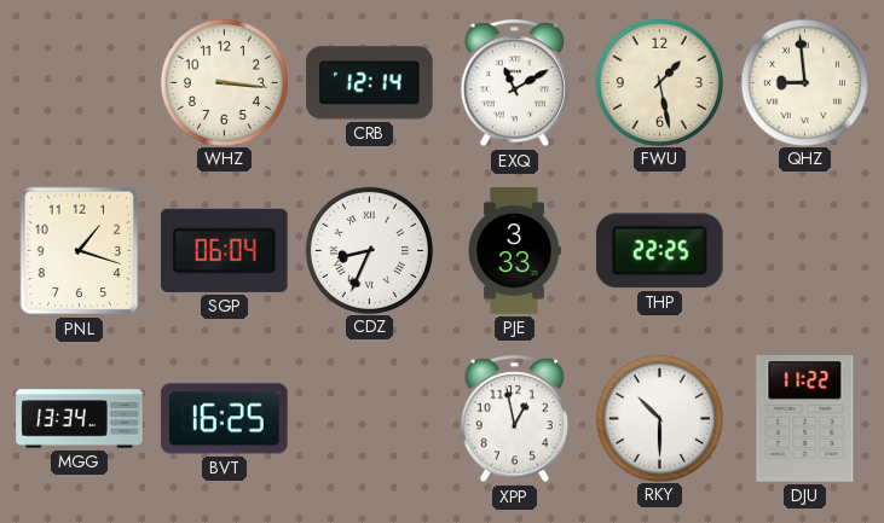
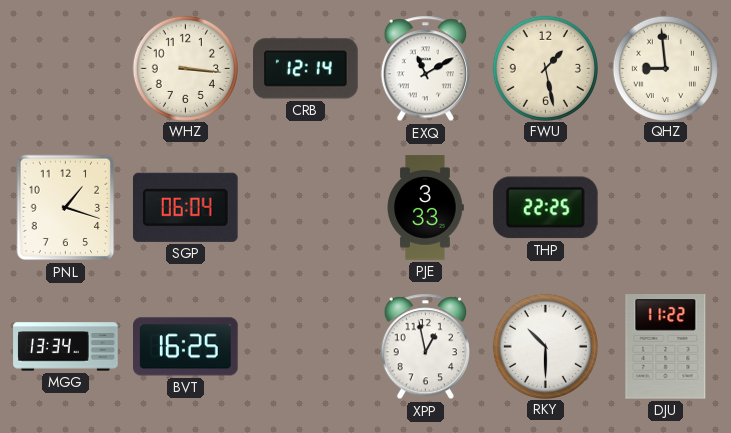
CDZ: 8:34 -> none (369, 250)
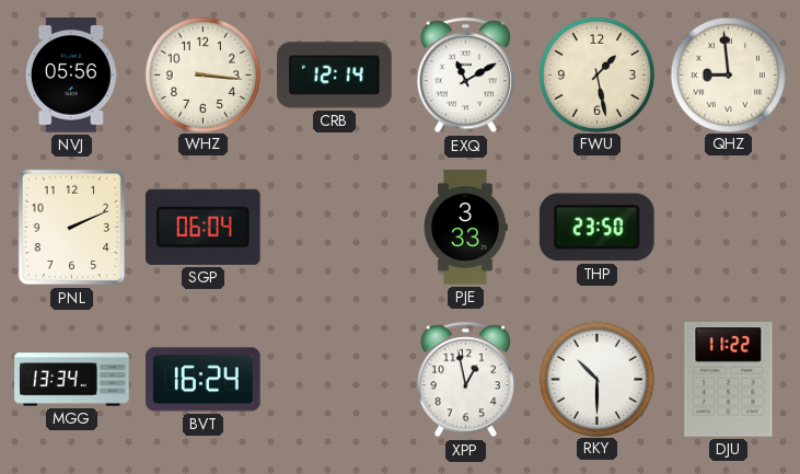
NVJ: none -> 05:56 (71, 76)
PNL: 1:18 -> 2:11 (72, 228)
THP: 22:25 -> 23:50 (596, 228)
BVT: 16:25 -> 16:24 (204, 380)
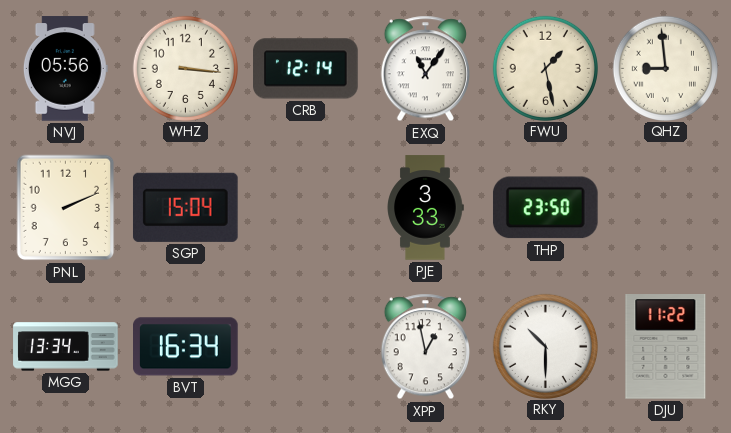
EXQ: 11:10 -> 11:06 (425, 69)
SGP: 06:04 -> 15:04 (185, 207)
BVT: 16:24 -> 16:34 (186, 347)
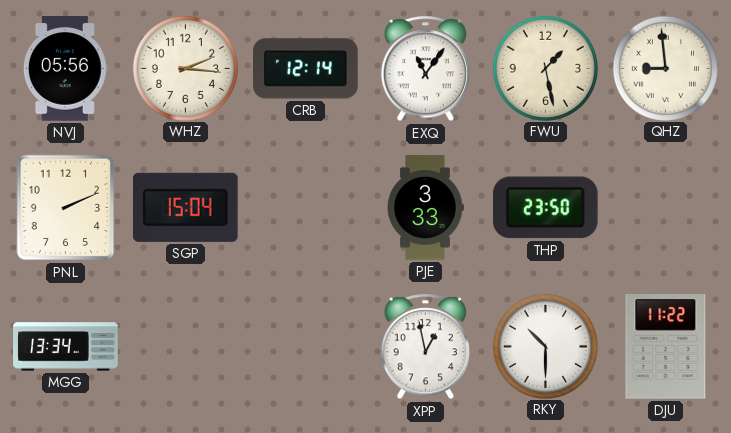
WHZ: 3:16 -> 2:16 (185, 68)
BVT: 16:34 -> none (186, 347)
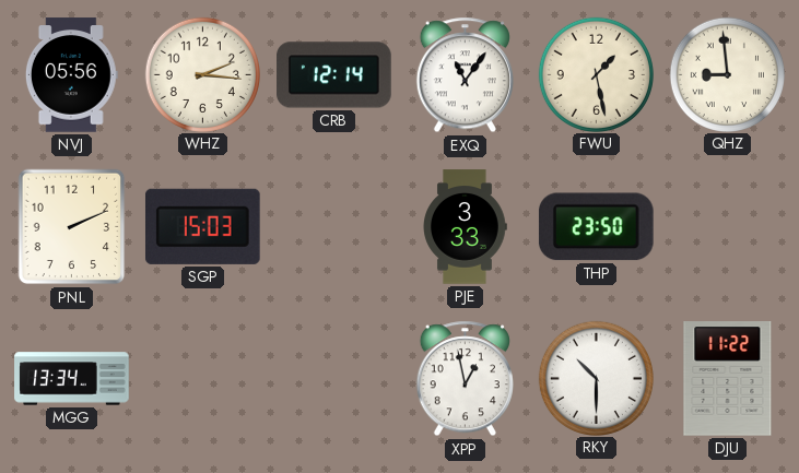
SGP: 15:04 -> 15:03 (202, 226)
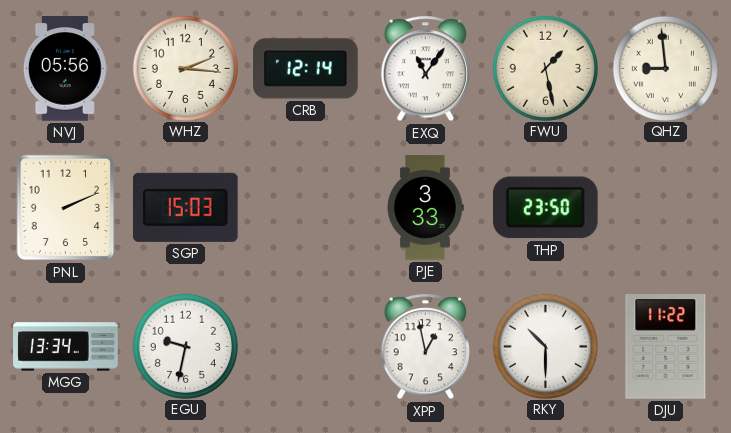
EGU: none -> 9:32 (185, 346)
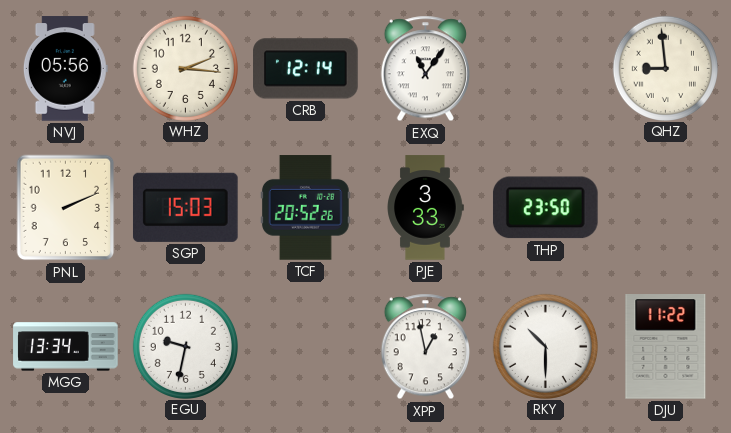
FWU: 1:28 -> none (545, 68)
TCF: none -> 20:52 (305, 208)
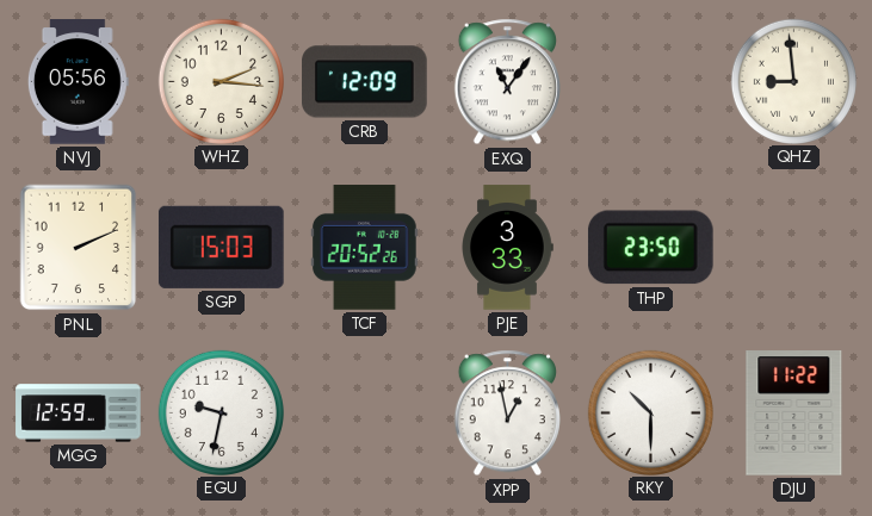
CRB: 12:14 -> 12:09 (365, 82)
MGG: 13:34 -> 12:59 (79, 414)
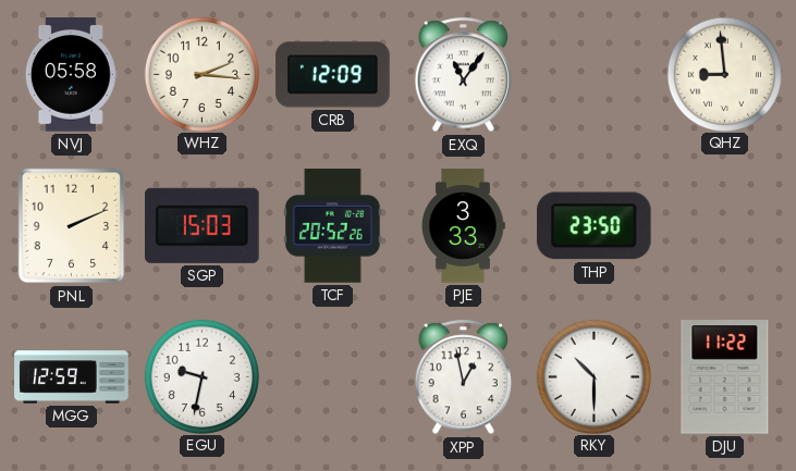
NVJ: 05:56 -> 05:58 (71, 75)
